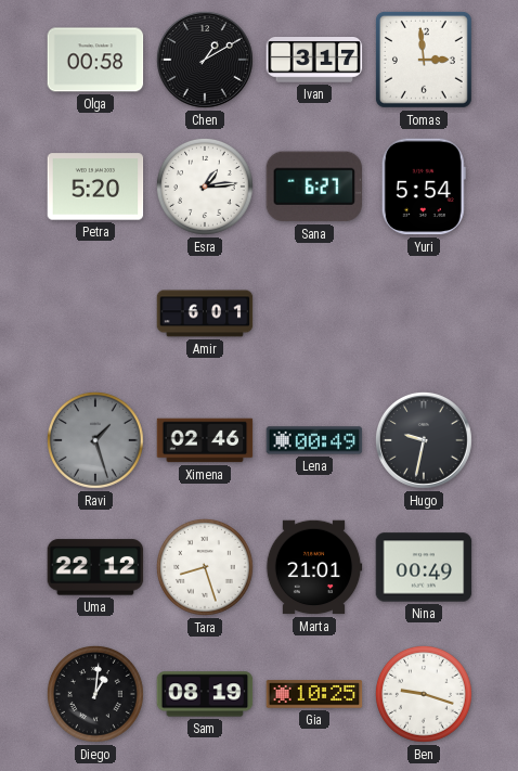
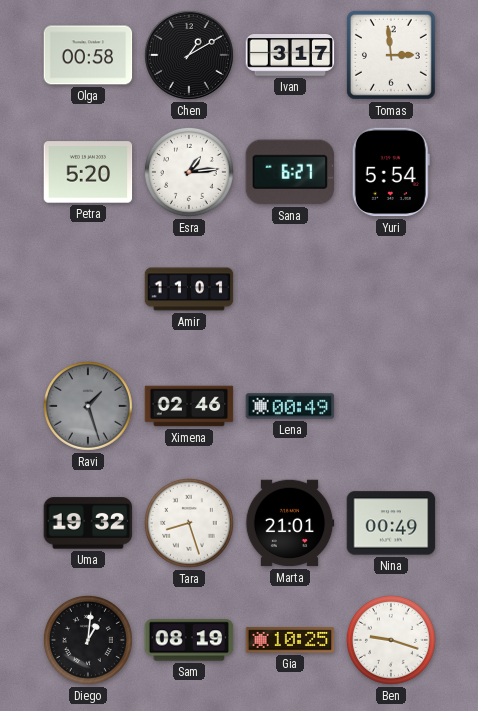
Amir: 6:01 -> 11:01 (189, 289)
Hugo: 9:32 -> none (424, 440)
Uma: 22:12 -> 19:32 (88, 523)
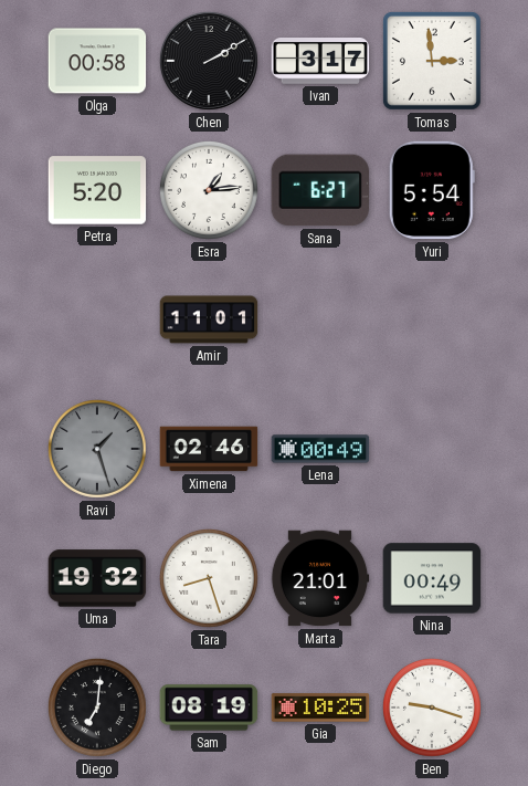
Chen: 1:10 -> 2:10 (209, 61)
Diego: 1:01 -> 7:01 (97, 708)
